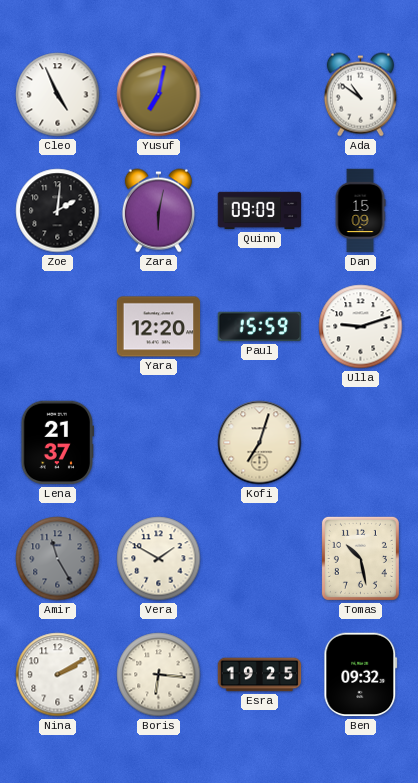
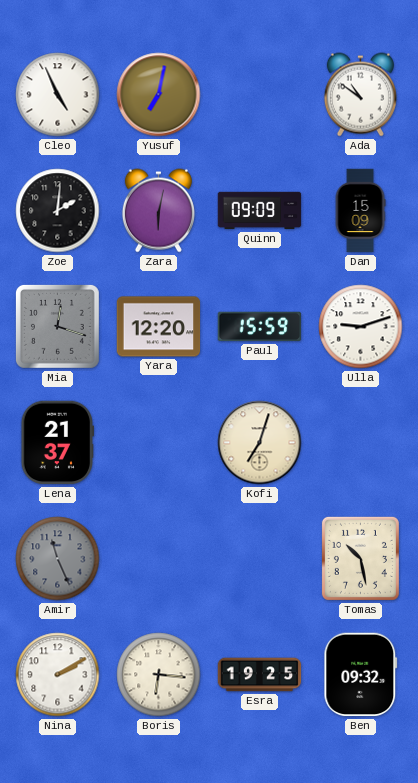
Mia: none -> 12:18 (57, 326)
Amir: 11:25 -> 11:26 (58, 559)
Vera: 1:50 -> none (159, 559)
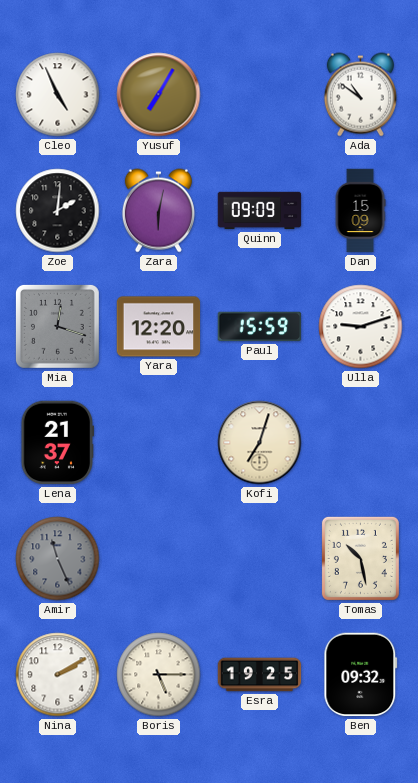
Yusuf: 7:02 -> 7:05 (159, 95)
Boris: 6:16 -> 5:15 (159, 675)
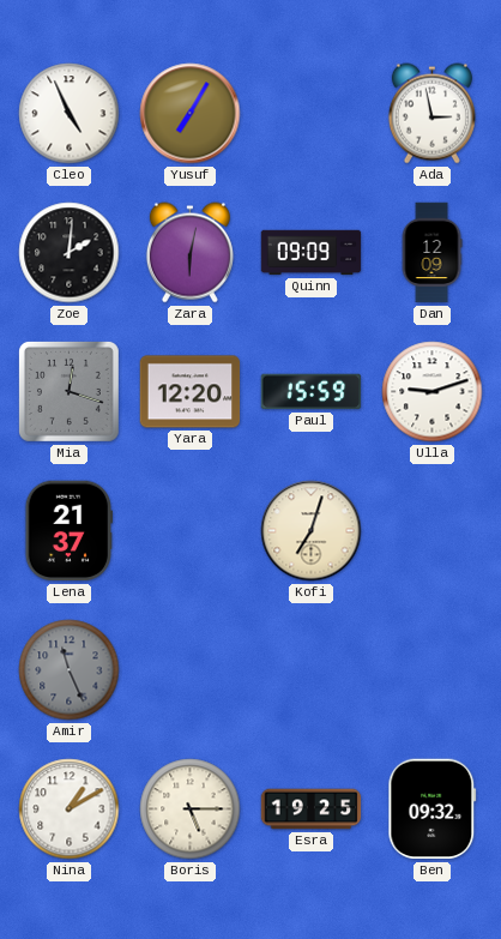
Ada: 10:51 -> 2:58 (431, 114)
Dan: 15:09 -> 12:09 (431, 253)
Tomas: 10:28 -> none (360, 558)
Nina: 2:10 -> 1:10 (70, 809)
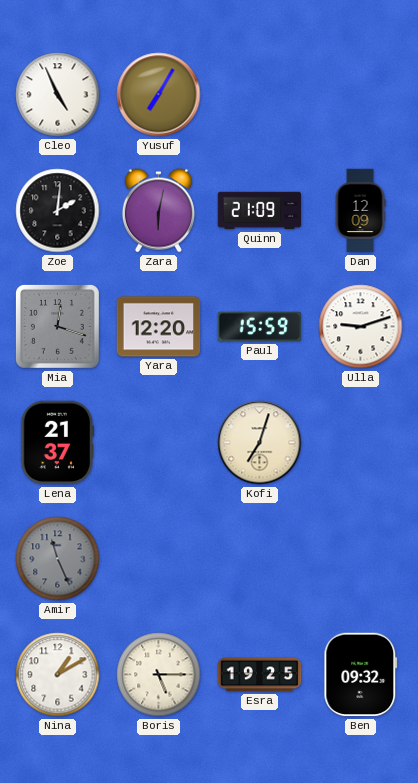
Ada: 2:58 -> none (431, 114)
Quinn: 09:09 -> 21:09 (260, 211)
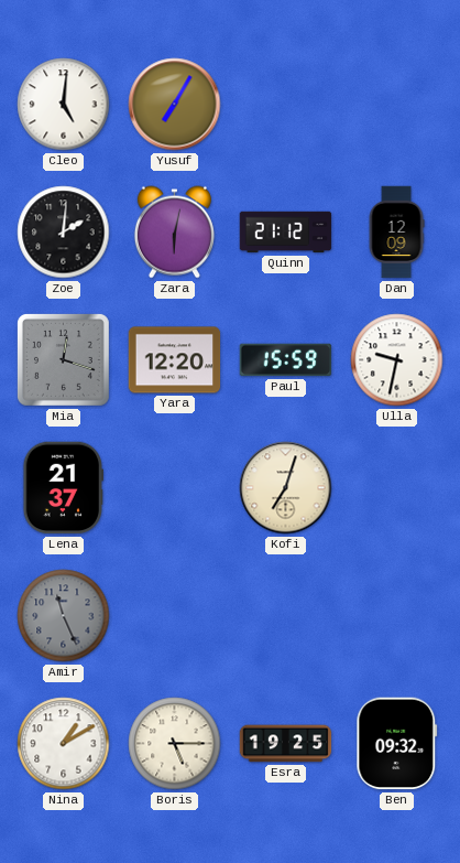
Cleo: 4:56 -> 5:01 (64, 105)
Quinn: 21:09 -> 21:12 (286, 233)
Ulla: 9:12 -> 9:32 (397, 360)
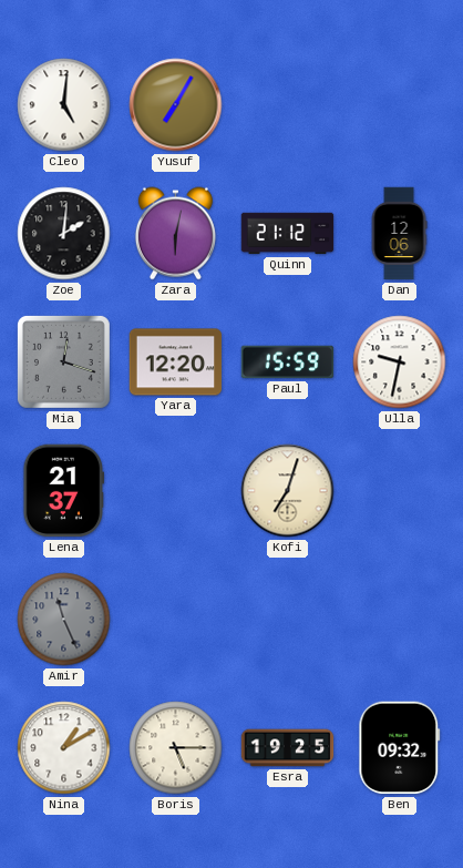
Dan: 12:09 -> 12:06 (399, 234)
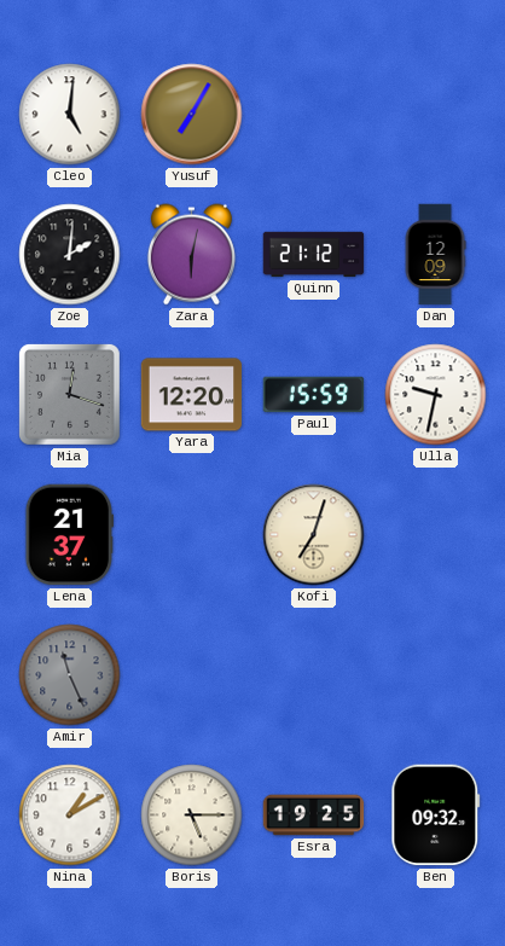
Dan: 12:06 -> 12:09 (435, 255)
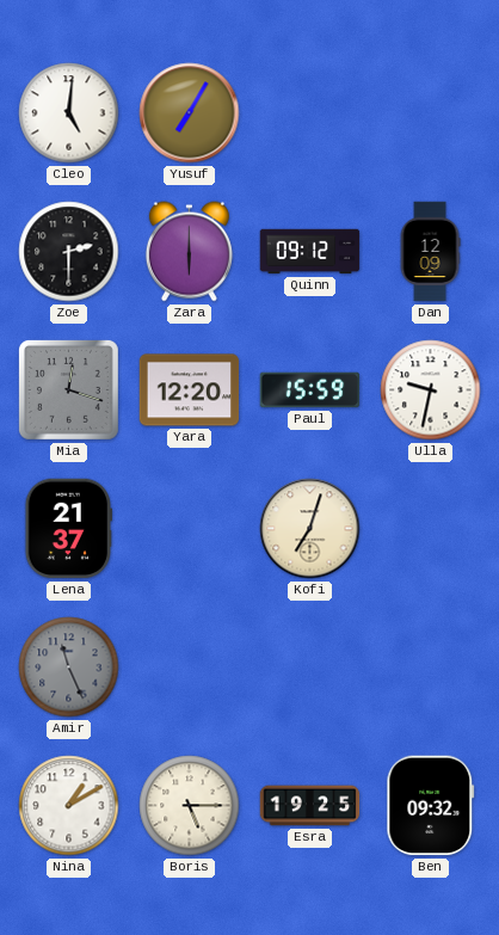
Zoe: 2:01 -> 2:30 (69, 252)
Zara: 6:02 -> 6:00 (189, 252)
Quinn: 21:12 -> 09:12 (310, 252)
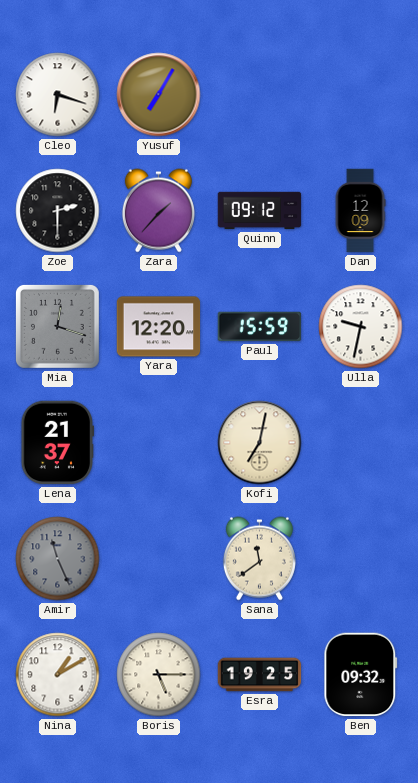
Cleo: 5:01 -> 6:18 (58, 95)
Zara: 6:00 -> 1:37 (158, 211)
Kofi: 7:03 -> 7:02 (260, 443)
Sana: none -> 11:39 (259, 559)
